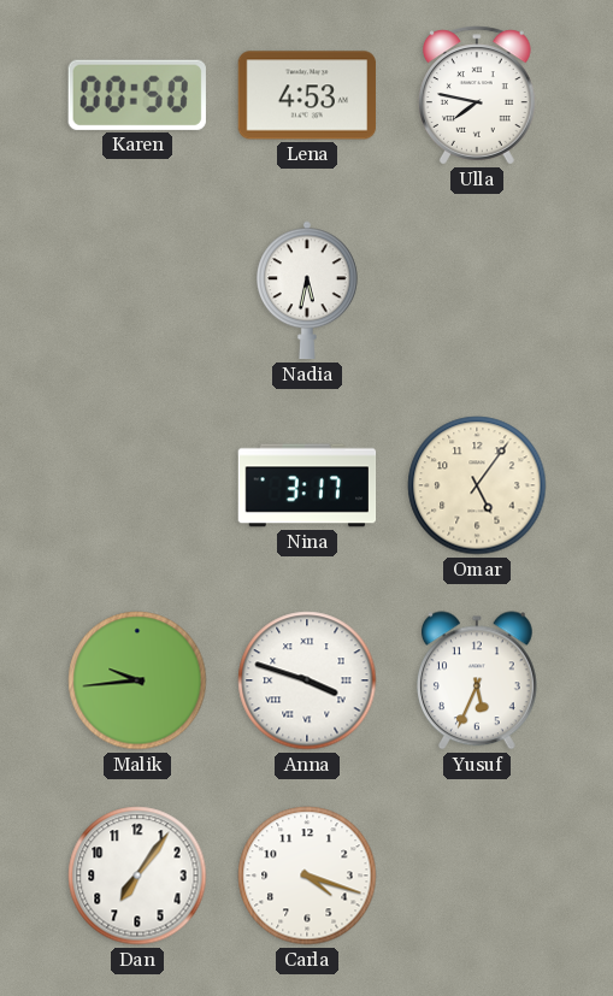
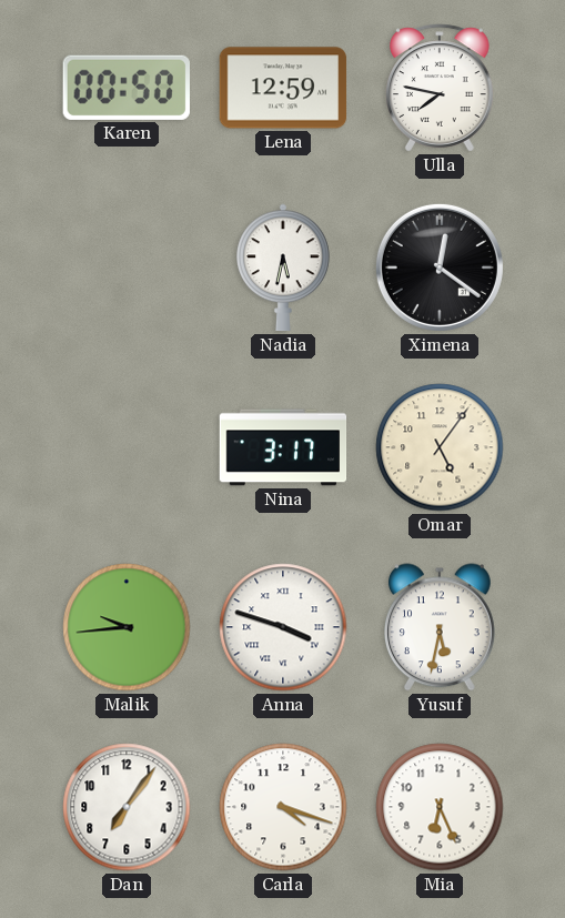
Lena: 4:53 -> 12:59 (283, 88)
Ximena: none -> 12:21 (440, 268)
Yusuf: 5:34 -> 5:32 (440, 627)
Mia: none -> 6:26 (440, 807)
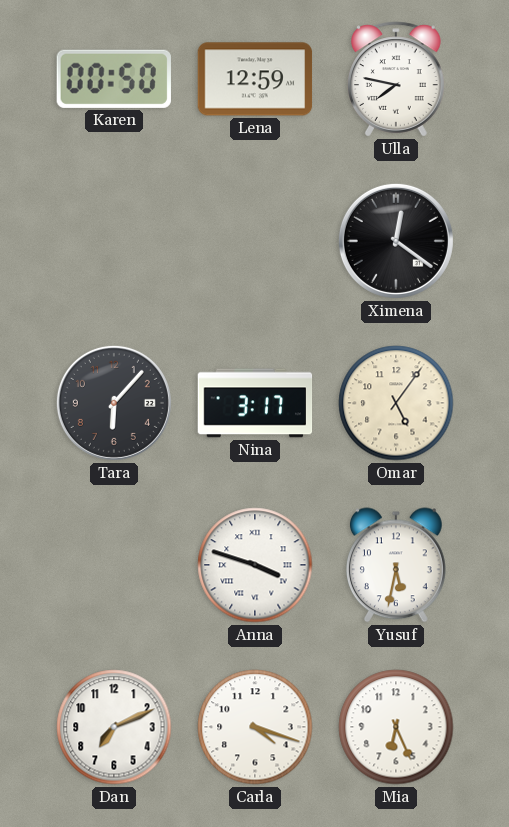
Nadia: 5:32 -> none (284, 268)
Tara: none -> 6:07 (114, 403)
Malik: 9:44 -> none (127, 627)
Dan: 7:06 -> 7:11 (114, 727)
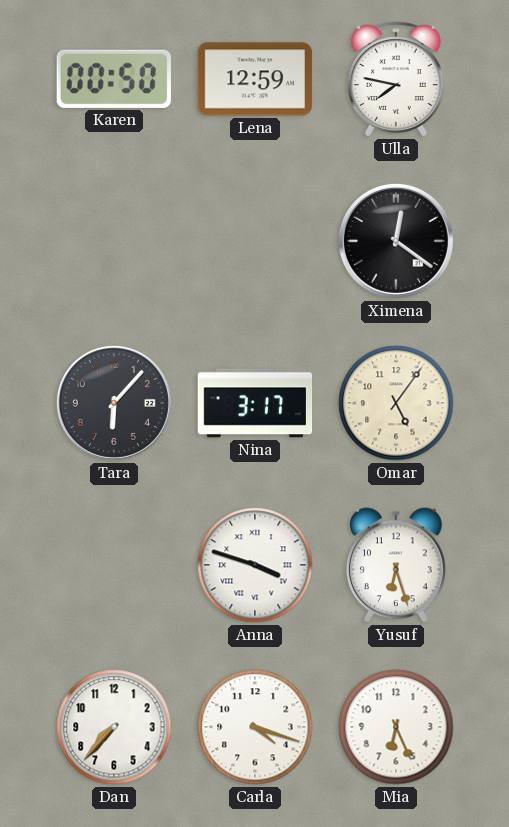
Yusuf: 5:32 -> 6:27 (396, 565)
Dan: 7:11 -> 7:37 (114, 727)
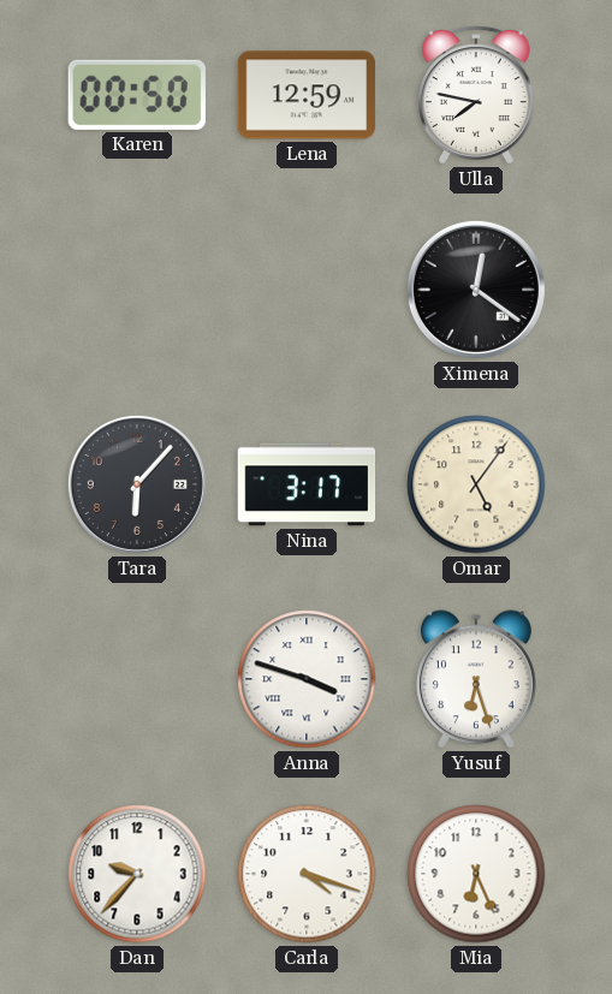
Dan: 7:37 -> 9:37 (137, 874)
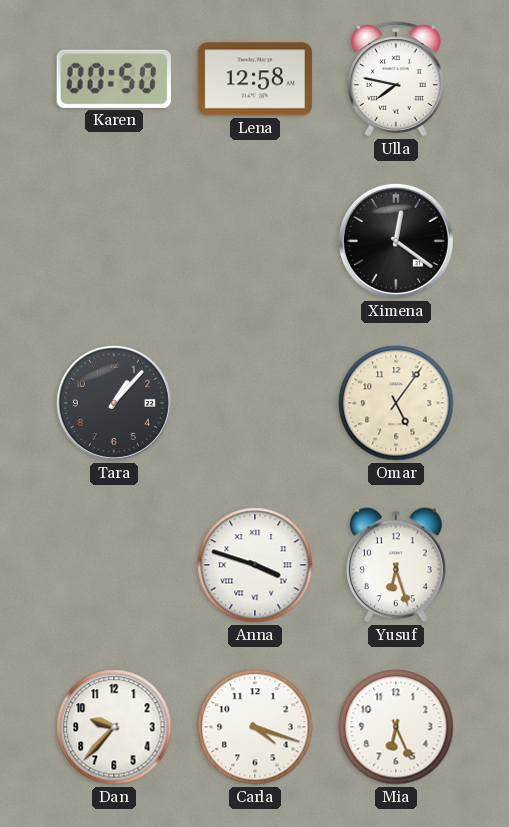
Lena: 12:59 -> 12:58 (255, 79)
Tara: 6:07 -> 1:07 (114, 403)
Nina: 3:17 -> none (307, 484)
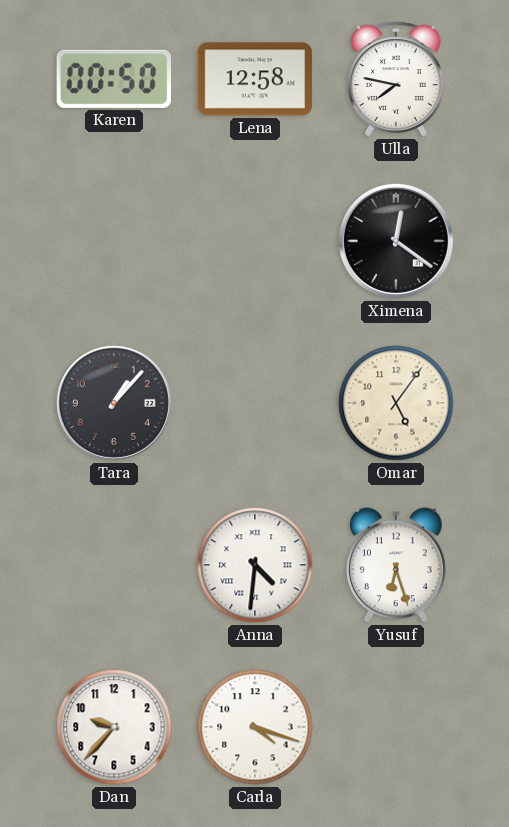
Anna: 3:48 -> 4:31 (255, 565)
Mia: 6:26 -> none (396, 727)
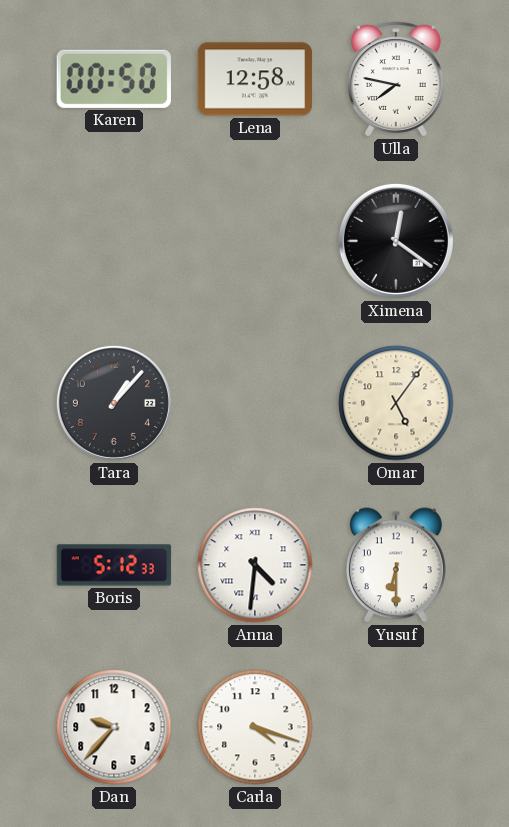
Boris: none -> 5:12 (114, 565)
Yusuf: 6:27 -> 6:30 (396, 565)
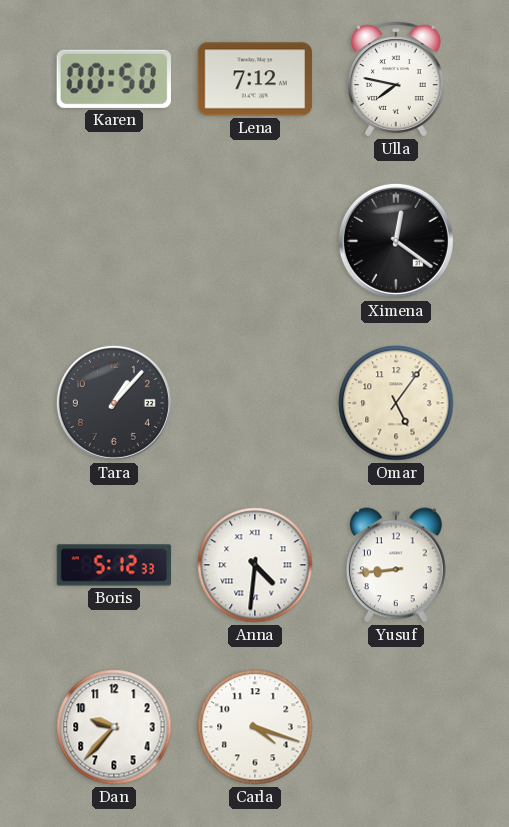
Lena: 12:58 -> 7:12 (255, 79)
Yusuf: 6:30 -> 8:44 (396, 565)
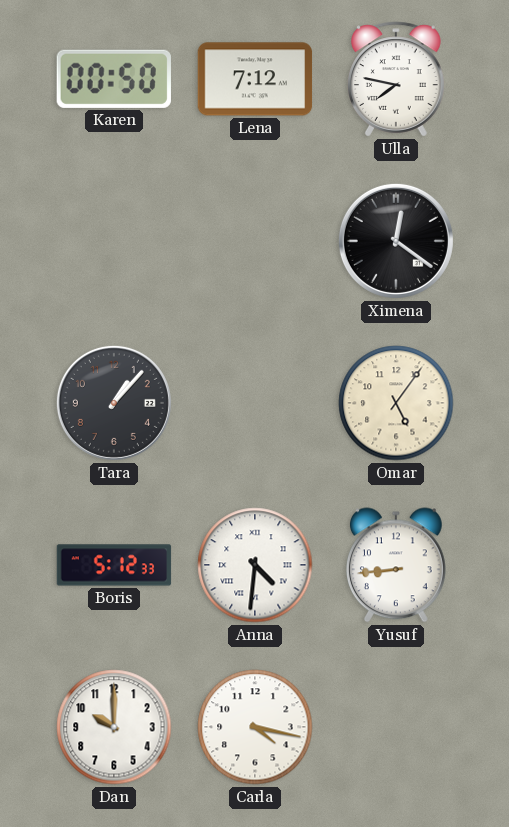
Dan: 9:37 -> 10:00 (114, 727)
Carla: 4:18 -> 4:17 (255, 727)
